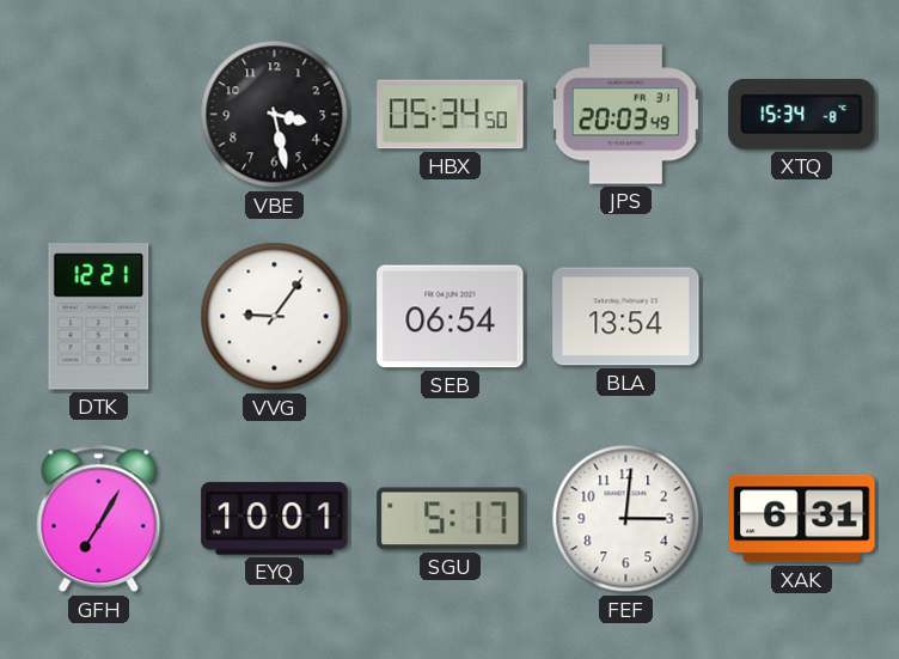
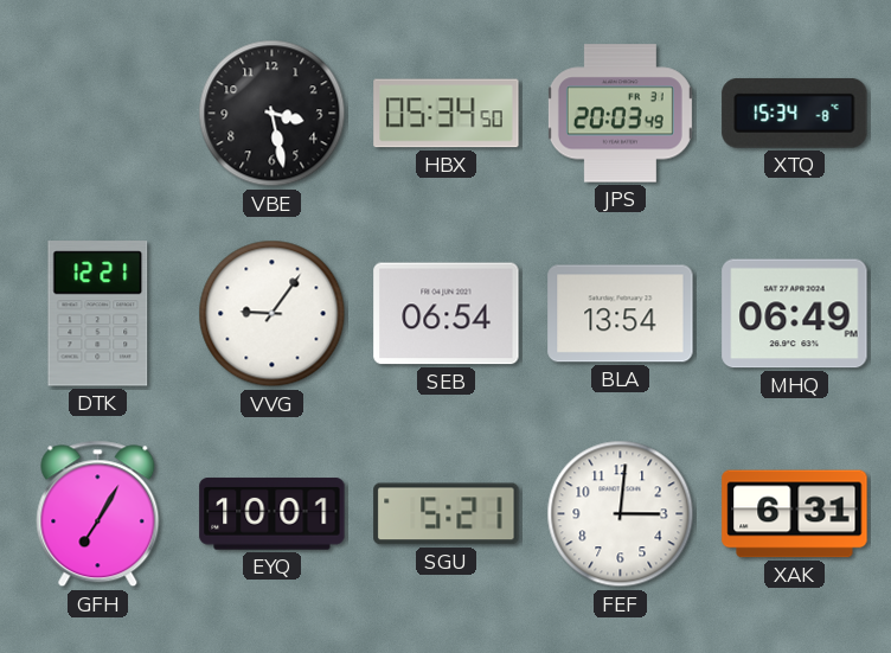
MHQ: none -> 06:49 (795, 314)
SGU: 5:17 -> 5:21 (447, 514)
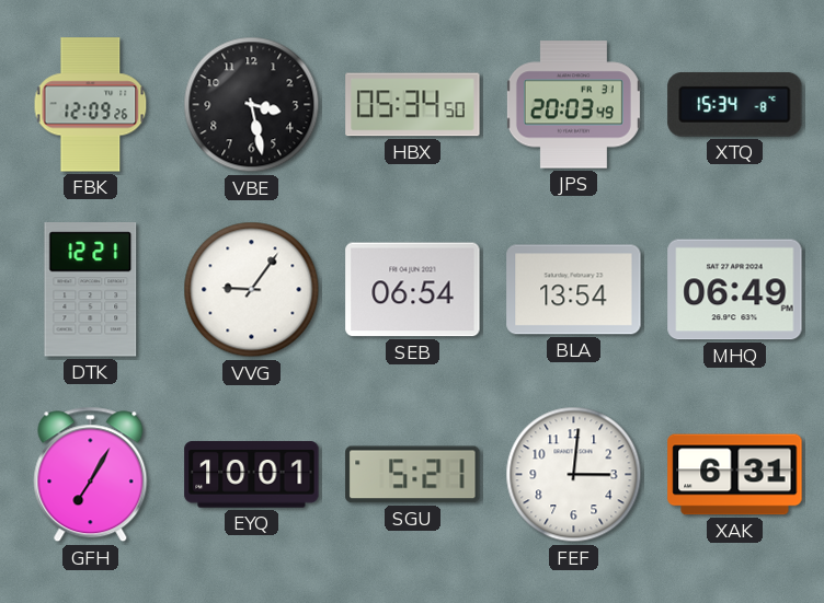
FBK: none -> 12:09 (91, 105)
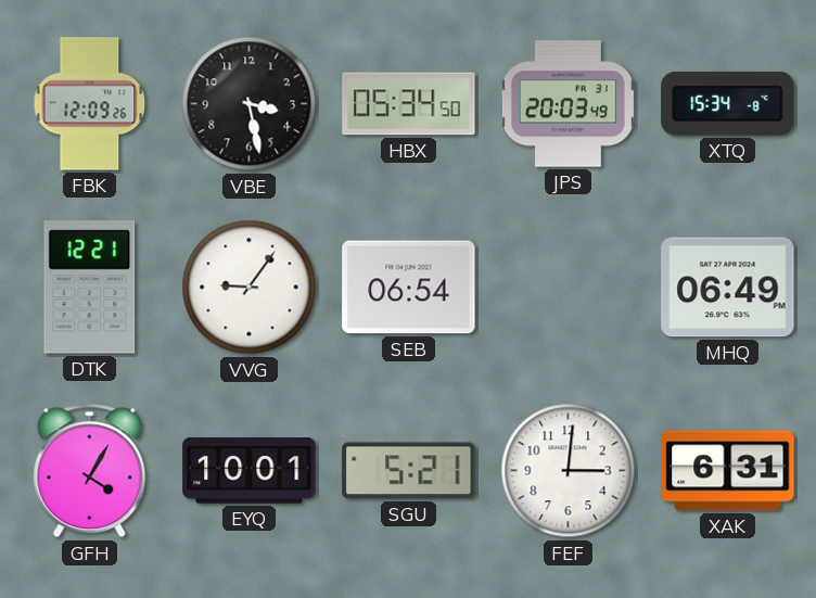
BLA: 13:54 -> none (574, 290)
GFH: 7:05 -> 4:05 (90, 471)
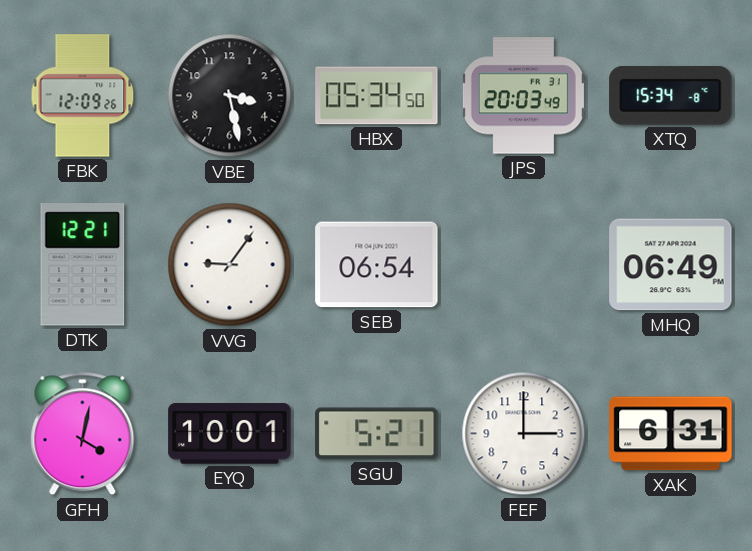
GFH: 4:05 -> 4:02 (83, 434)
FEF: 3:01 -> 3:00 (524, 434)
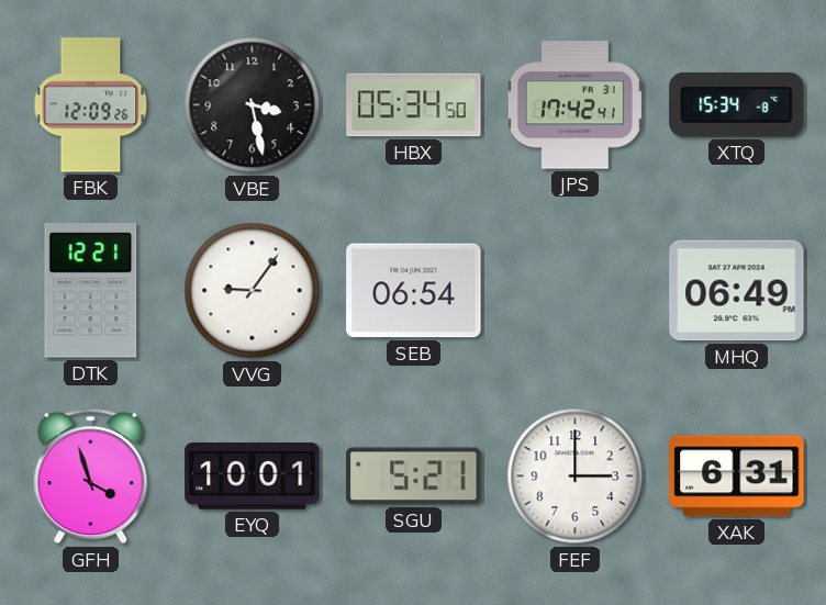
JPS: 20:03 -> 17:42 (574, 105)
GFH: 4:02 -> 3:57 (91, 477)
